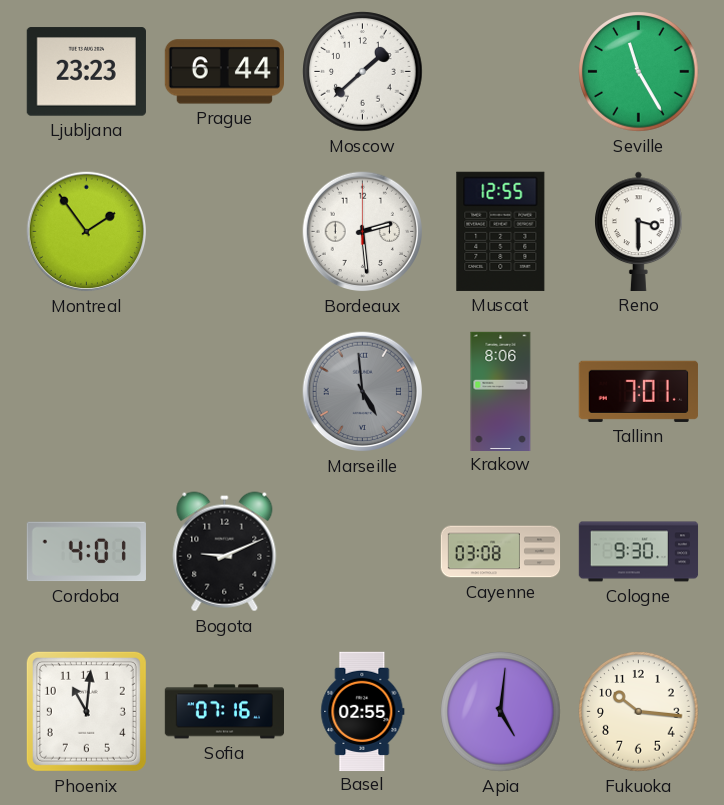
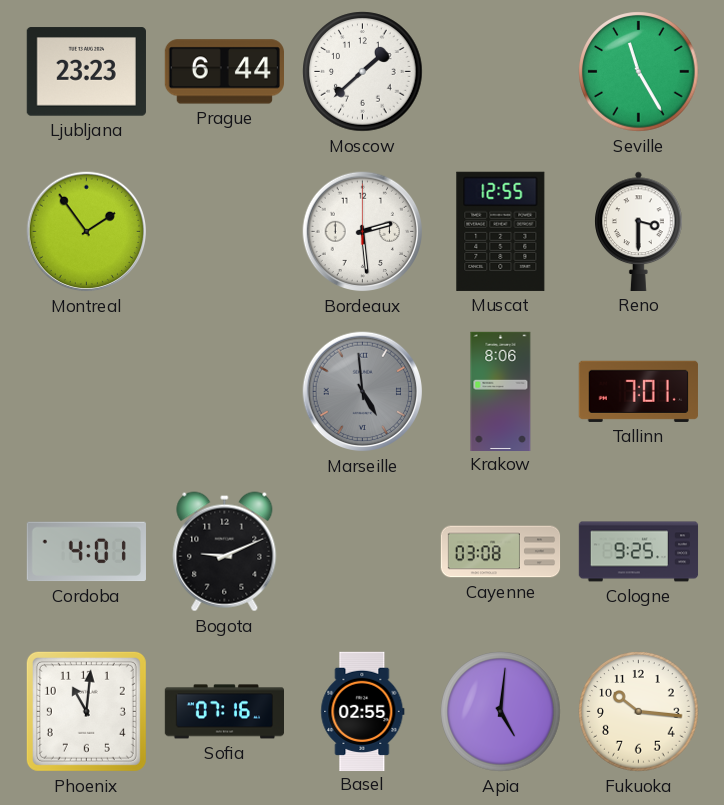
Cologne: 9:30 -> 9:25 (639, 552)
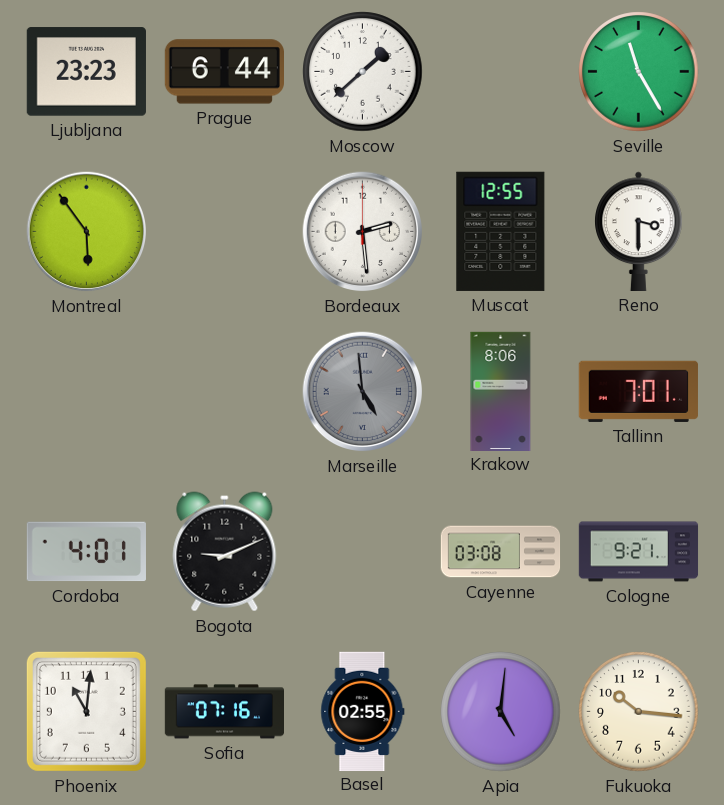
Montreal: 1:54 -> 5:54 (87, 232)
Cologne: 9:25 -> 9:21 (639, 552)
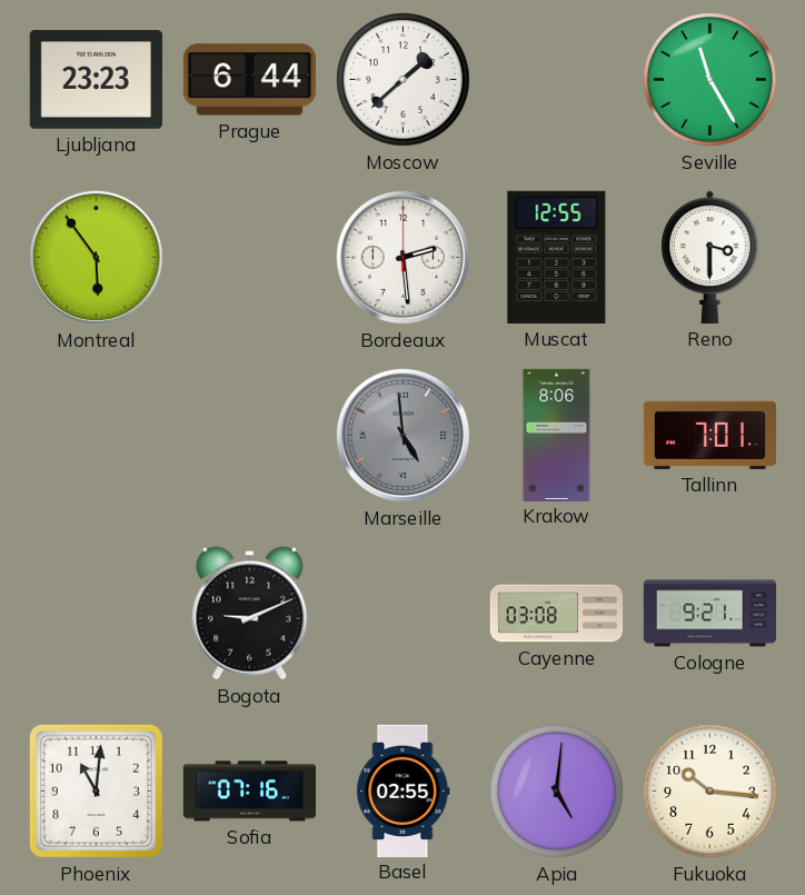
Cordoba: 4:01 -> none (86, 552)
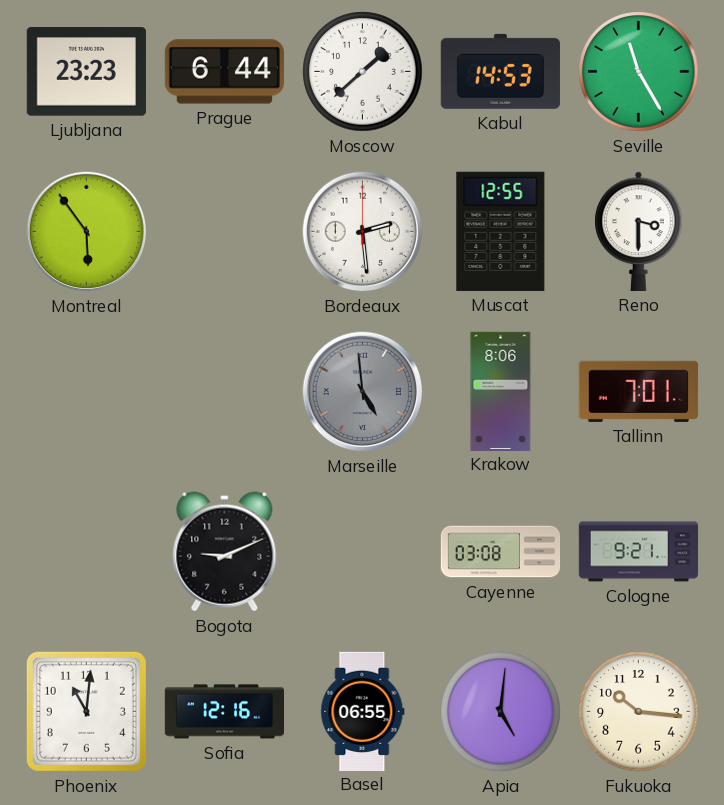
Kabul: none -> 14:53 (500, 71)
Sofia: 07:16 -> 12:16 (224, 712)
Basel: 02:55 -> 06:55 (363, 711)
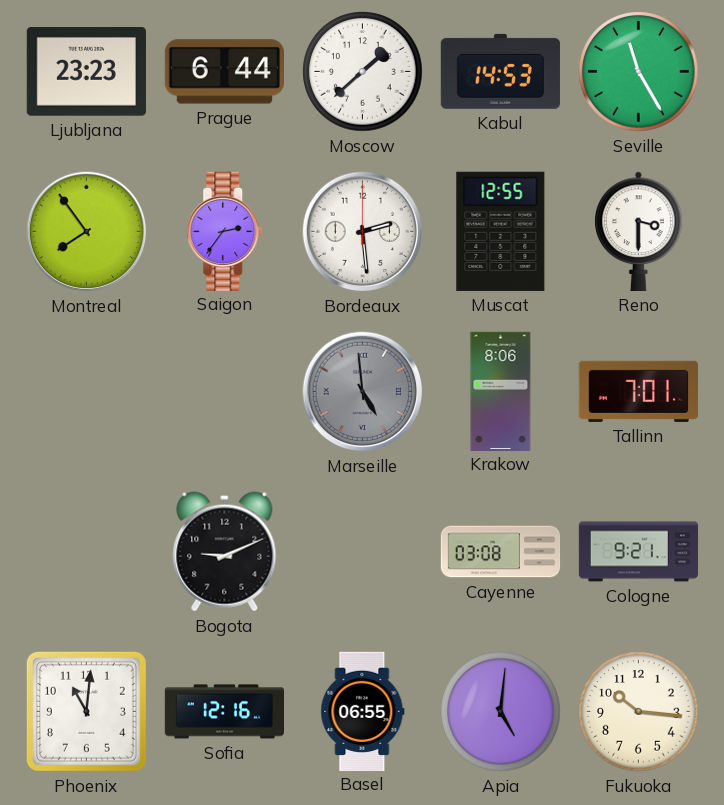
Montreal: 5:54 -> 7:54 (87, 232)
Saigon: none -> 2:36 (225, 231)
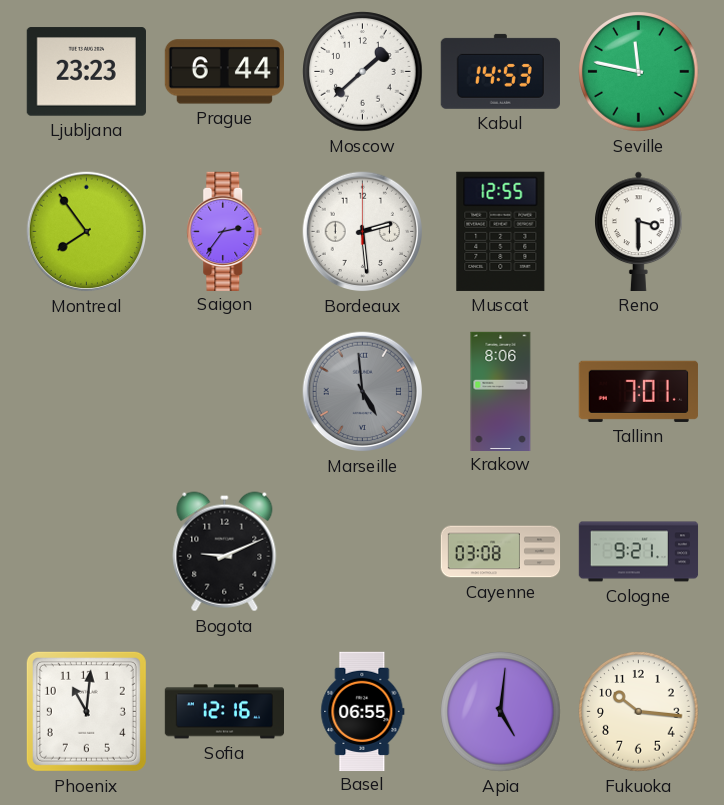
Seville: 11:25 -> 11:47 (639, 72)
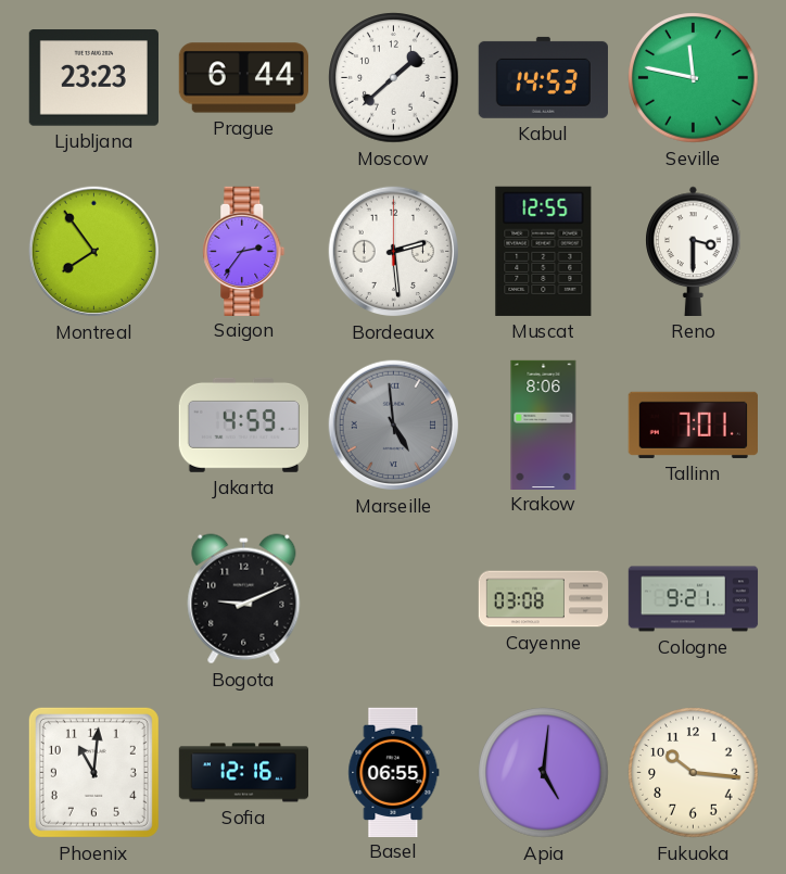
Jakarta: none -> 4:59 (243, 425)
